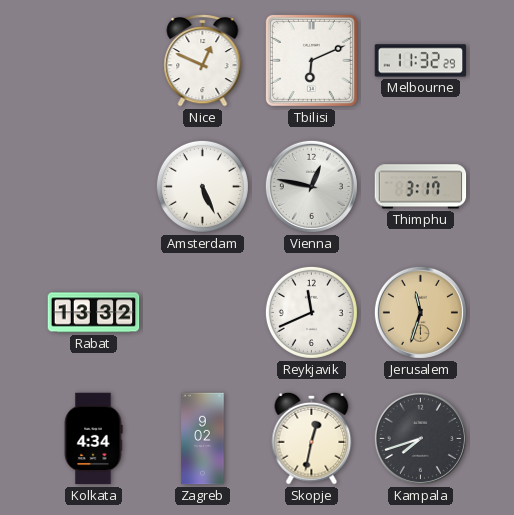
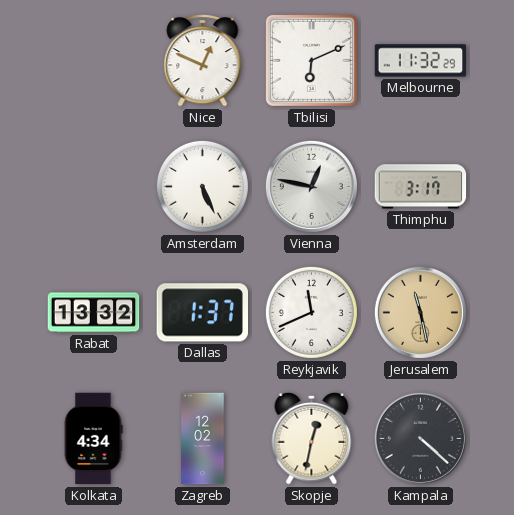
Dallas: none -> 1:37 (202, 313)
Jerusalem: 11:33 -> 11:28 (420, 312)
Zagreb: 9:02 -> 12:02 (203, 439)
Kampala: 7:42 -> 4:22 (420, 438)
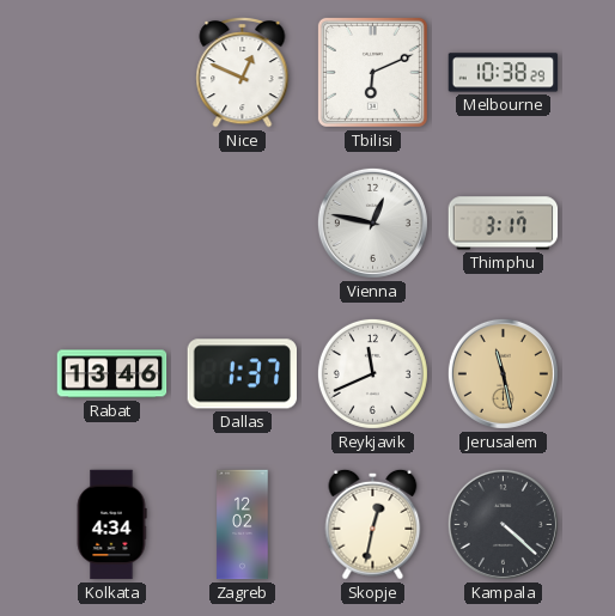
Melbourne: 11:32 -> 10:38 (504, 73)
Amsterdam: 5:26 -> none (202, 186)
Rabat: 13:32 -> 13:46 (112, 374)
